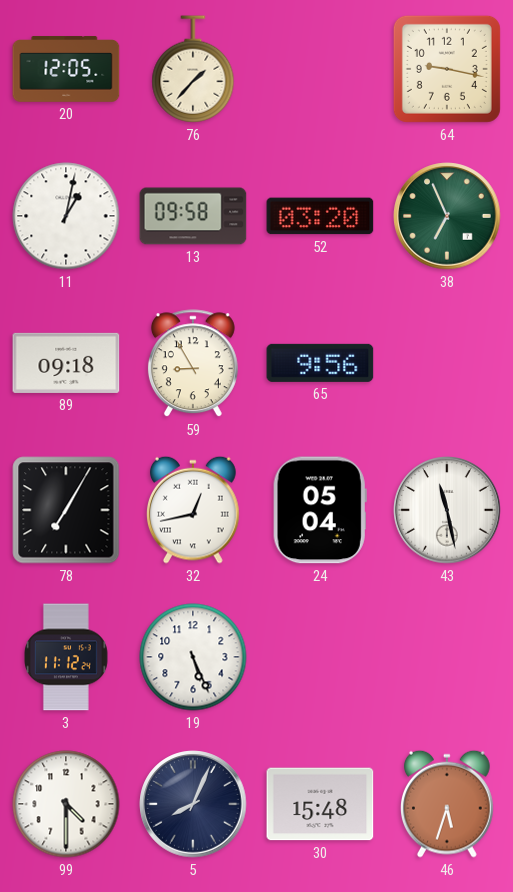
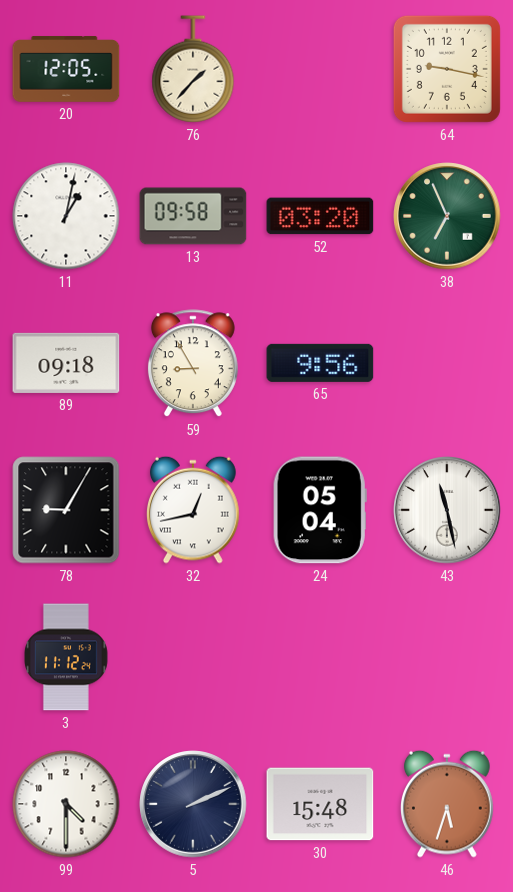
78: 7:05 -> 9:05 (66, 510)
19: 5:26 -> none (193, 657)
5: 8:04 -> 2:11 (193, 804)
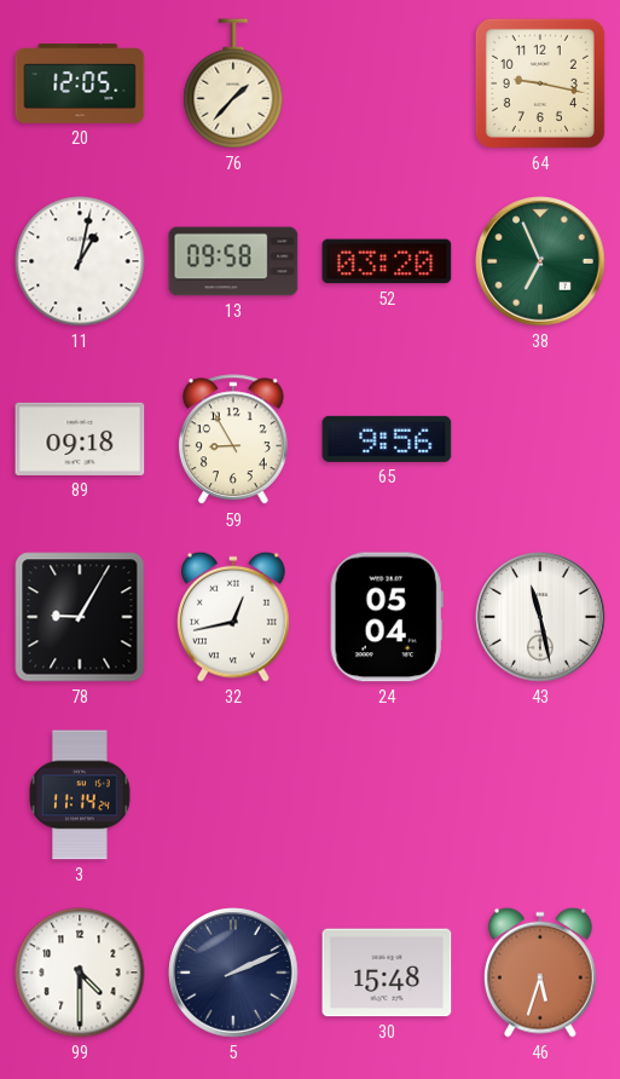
3: 11:12 -> 11:14 (80, 795)
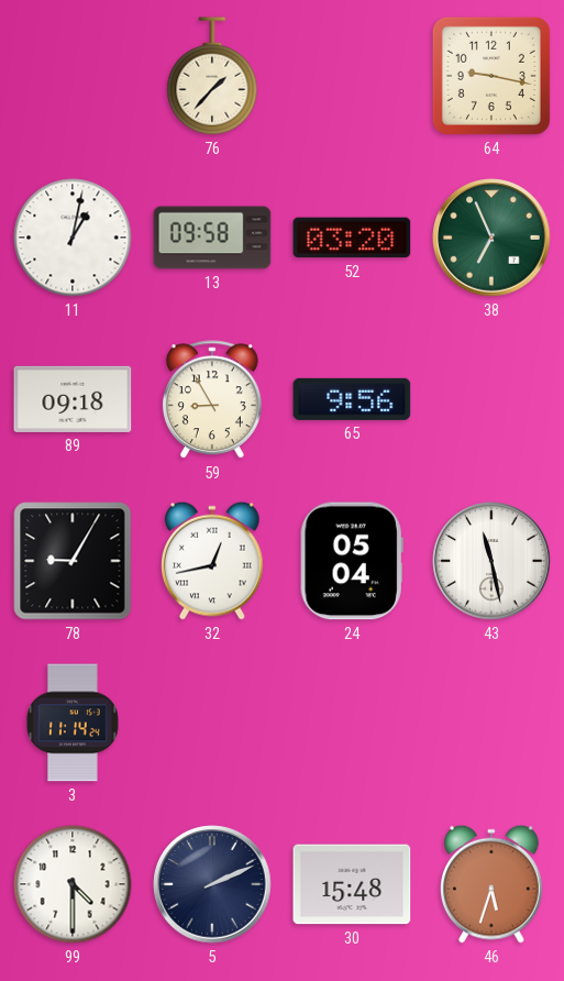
20: 12:05 -> none (80, 83)
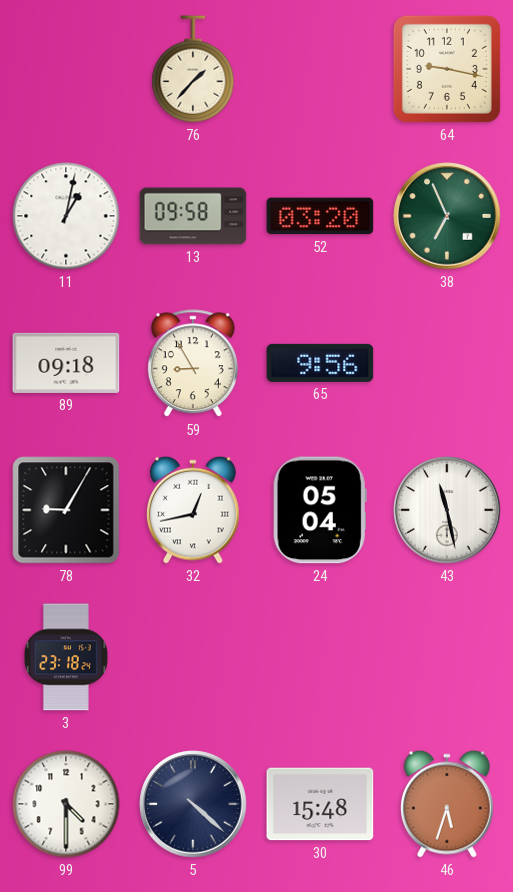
3: 11:14 -> 23:18 (66, 657)
5: 2:11 -> 4:22 (193, 804)
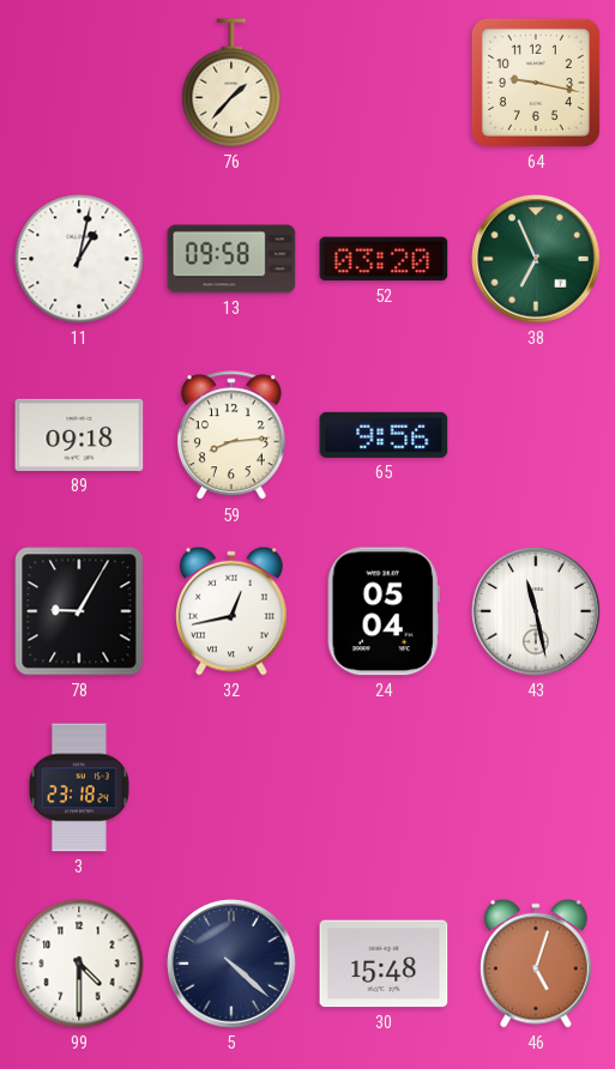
59: 8:55 -> 8:14 (231, 436)
46: 5:33 -> 5:03 (537, 964)
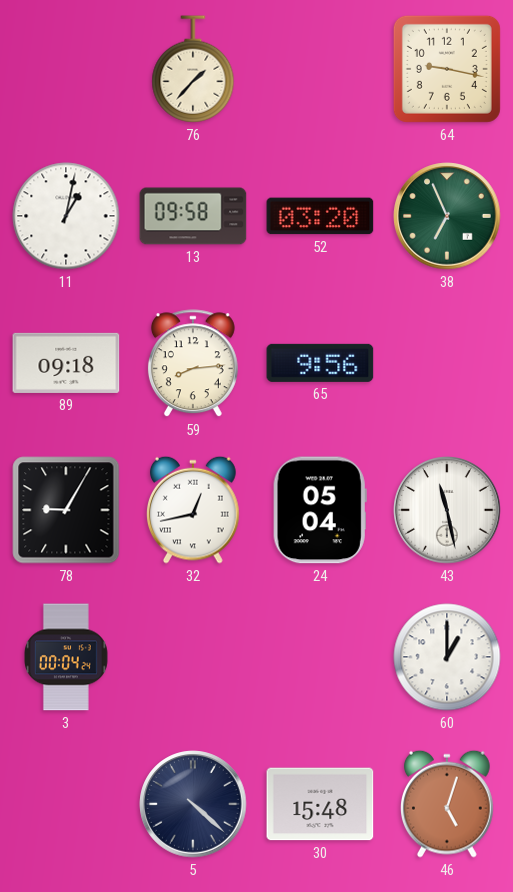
3: 23:18 -> 00:04 (66, 657)
60: none -> 1:00 (447, 657)
99: 4:30 -> none (79, 964)
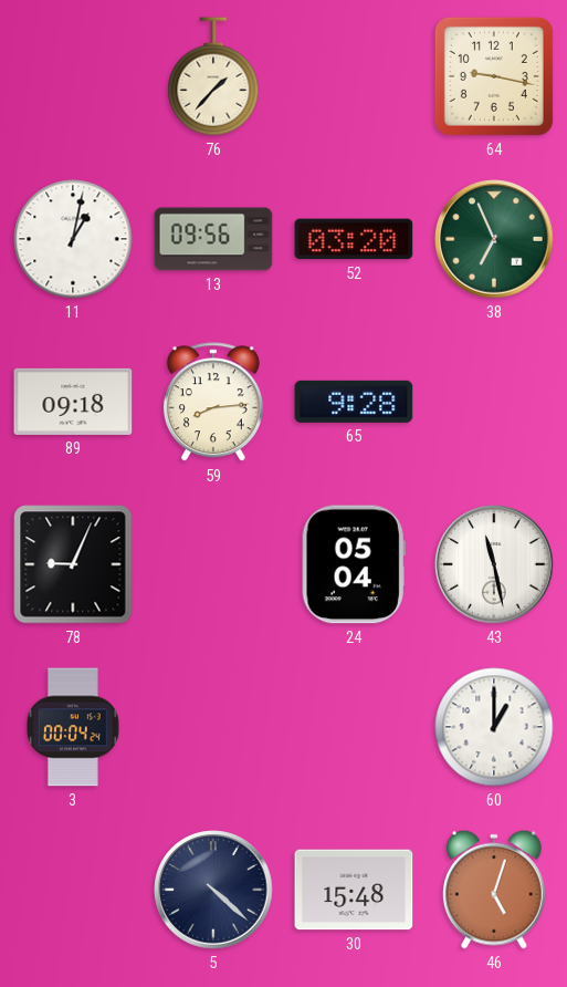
13: 09:58 -> 09:56 (213, 239)
65: 9:56 -> 9:28 (354, 402)
78: 9:05 -> 9:04 (73, 564)
32: 12:43 -> none (194, 510)
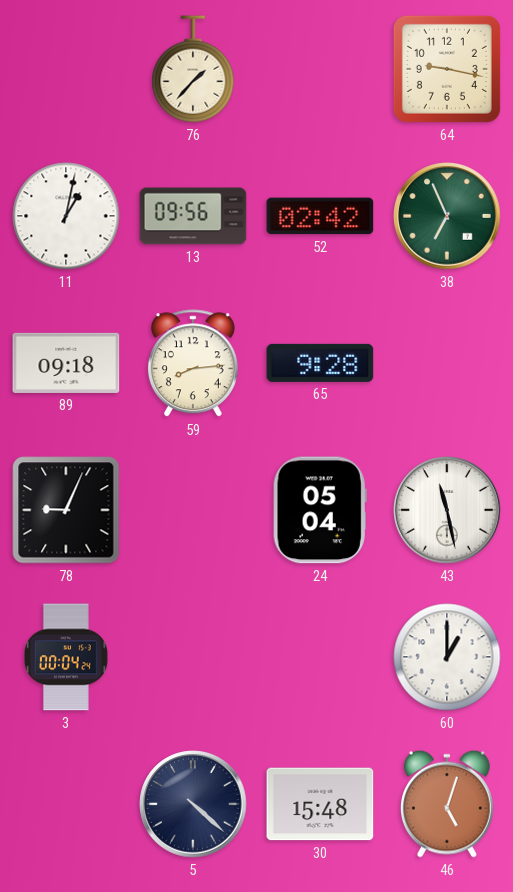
52: 03:20 -> 02:42 (320, 216)
